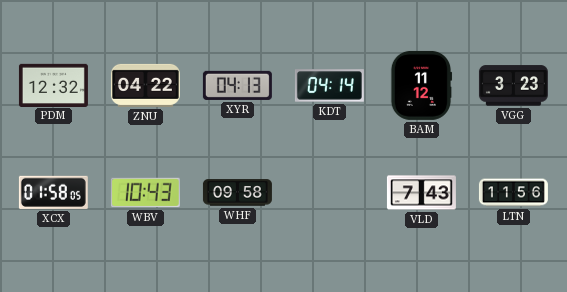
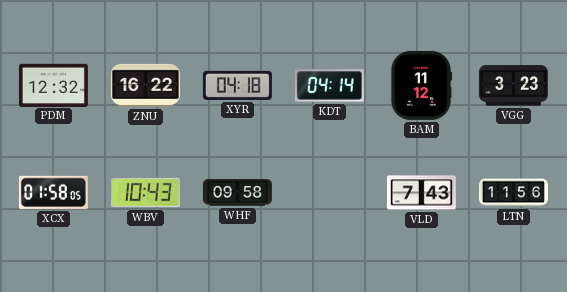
ZNU: 04:22 -> 16:22 (145, 85)
XYR: 04:13 -> 04:18 (237, 85)
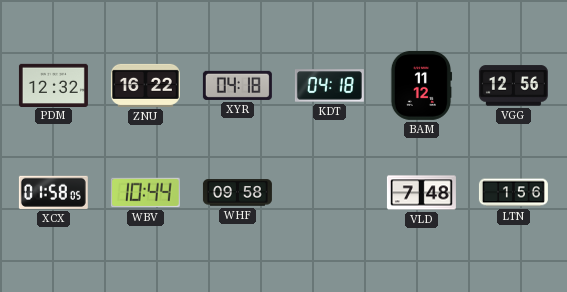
KDT: 04:14 -> 04:18 (329, 86)
VGG: 3:23 -> 12:56 (513, 86)
WBV: 10:43 -> 10:44 (145, 193)
VLD: 7:43 -> 7:48 (421, 193)
LTN: 11:56 -> 1:56 (513, 193)
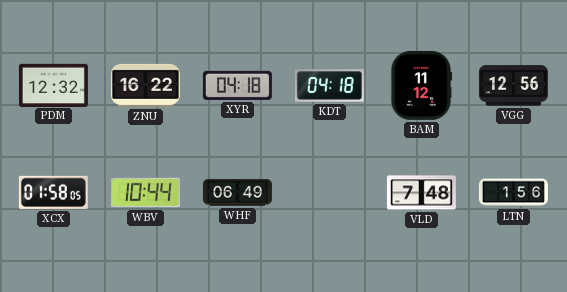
WHF: 09:58 -> 06:49 (237, 193)
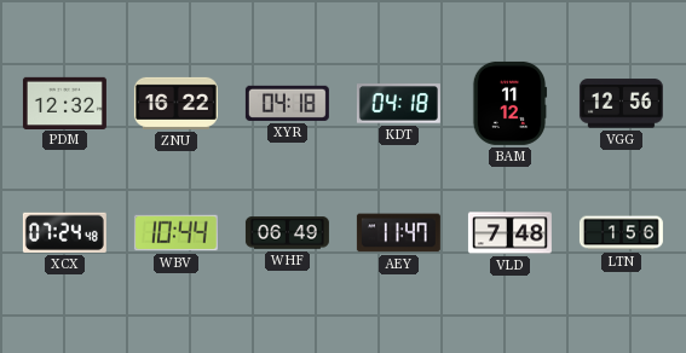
XCX: 01:58 -> 07:24 (64, 232)
AEY: none -> 11:47 (398, 233)
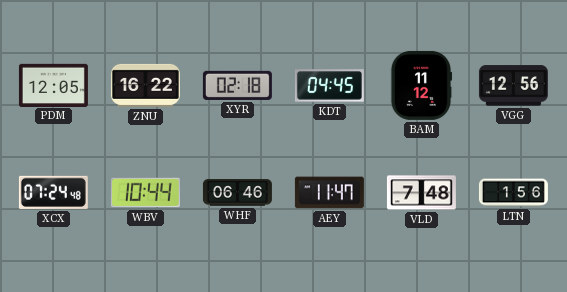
PDM: 12:32 -> 12:05 (53, 85)
XYR: 04:18 -> 02:18 (237, 85)
KDT: 04:18 -> 04:45 (329, 86)
WHF: 06:49 -> 06:46 (237, 193)
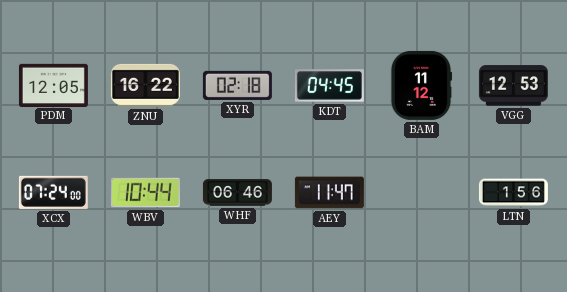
VGG: 12:56 -> 12:53 (513, 86)
XCX: 07:24:48 -> 07:24:00 (53, 192)
VLD: 7:48 -> none (421, 193)
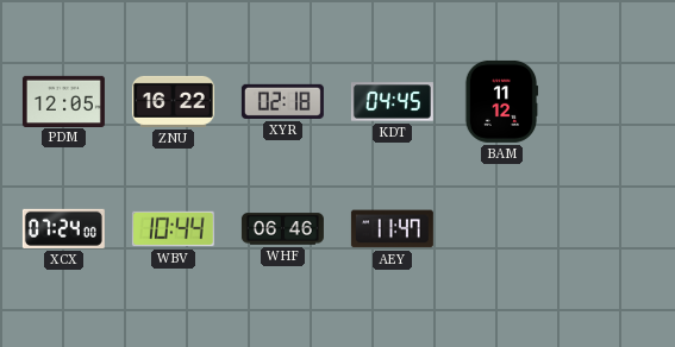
VGG: 12:53 -> none (513, 86)
LTN: 1:56 -> none (513, 193)
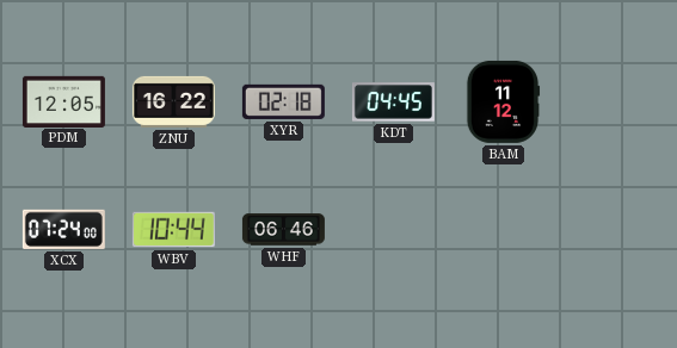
AEY: 11:47 -> none (392, 229)
